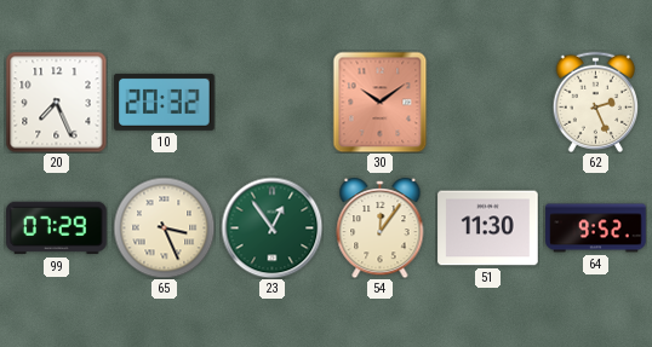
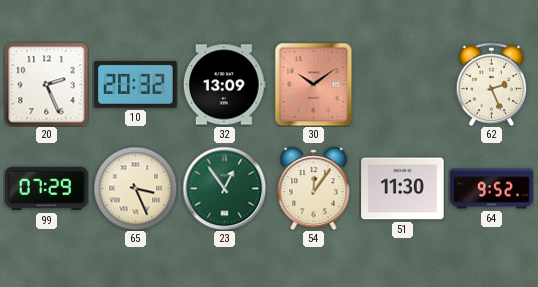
20: 7:26 -> 2:26 (46, 84)
32: none -> 13:09 (224, 85)
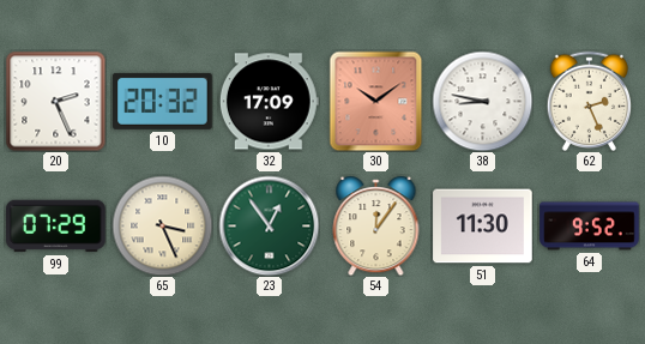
32: 13:09 -> 17:09 (269, 102)
38: none -> 8:47 (482, 101)
